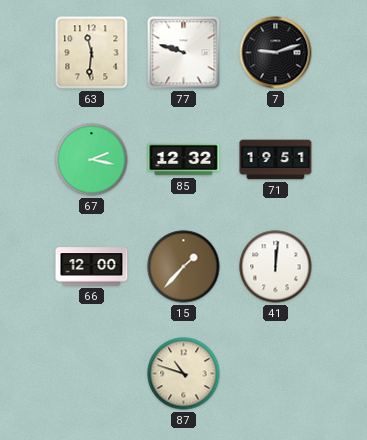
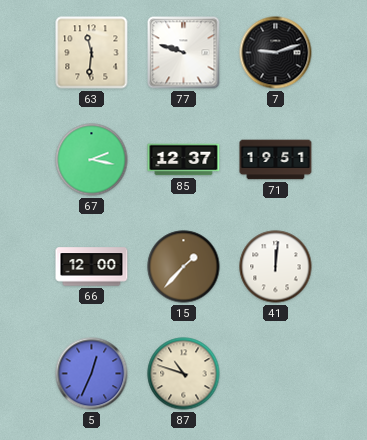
85: 12:32 -> 12:37 (184, 160)
5: none -> 12:34 (92, 374)
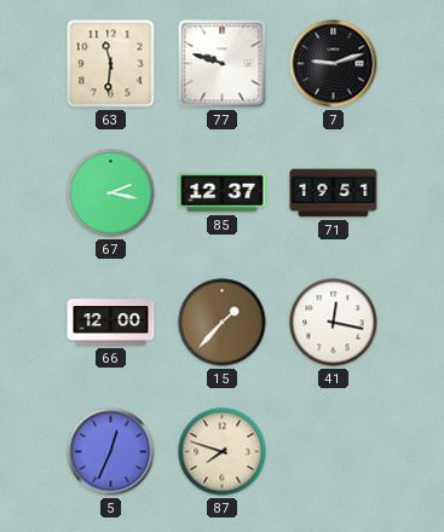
41: 12:01 -> 12:17 (334, 323)
87: 10:48 -> 7:48 (223, 452)
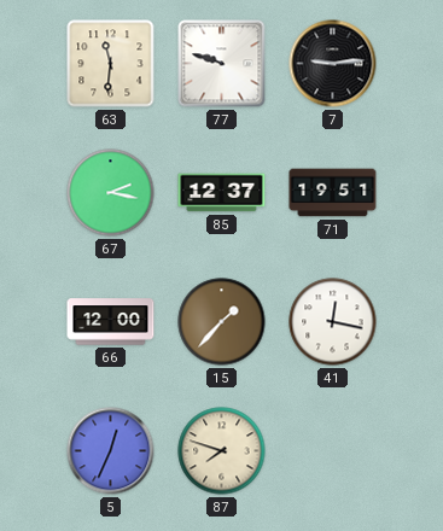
7: 9:12 -> 9:14 (333, 64)
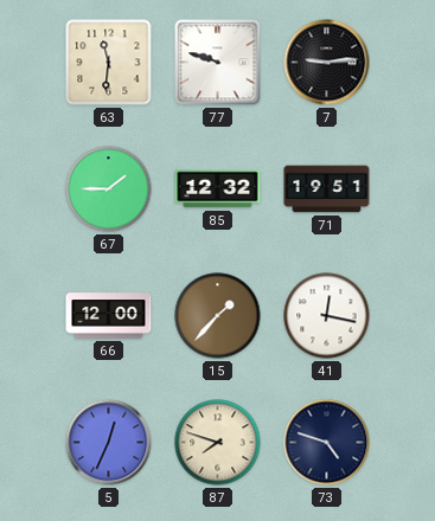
67: 2:17 -> 1:45 (109, 189)
85: 12:37 -> 12:32 (218, 189)
73: none -> 4:48 (327, 443)
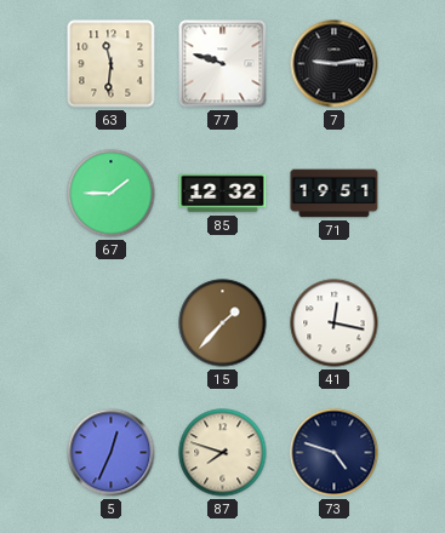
66: 12:00 -> none (109, 316)
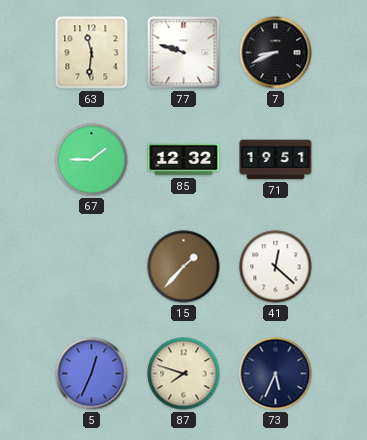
7: 9:14 -> 8:41 (276, 53)
41: 12:17 -> 12:22 (276, 267)
73: 4:48 -> 5:34 (276, 374)
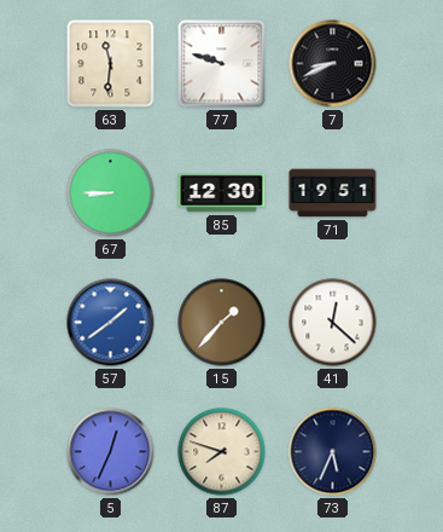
67: 1:45 -> 8:45 (111, 193)
85: 12:32 -> 12:30 (222, 193)
57: none -> 1:39 (111, 323)
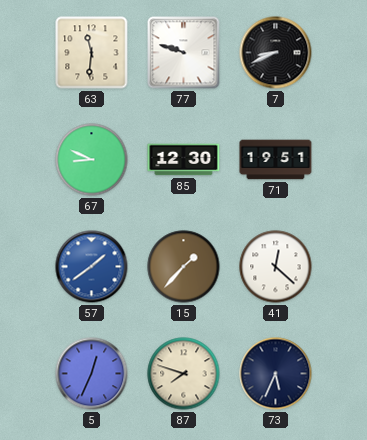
67: 8:45 -> 8:49 (92, 160)
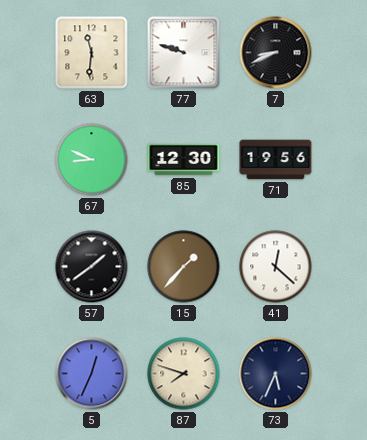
71: 19:51 -> 19:56 (276, 160)
57 dial: blue -> black (92, 267)
